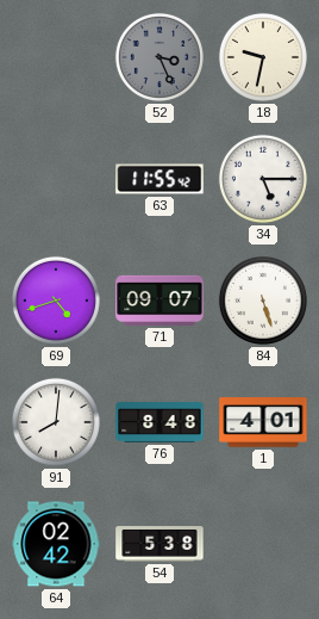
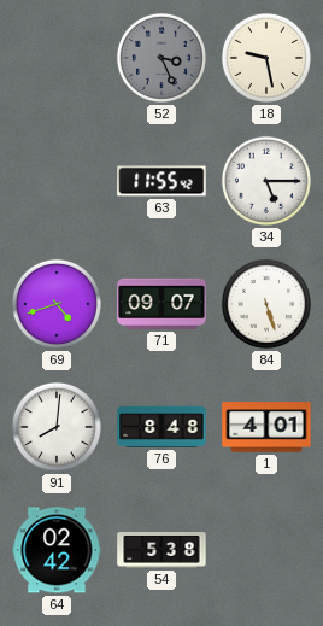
18: 9:32 -> 9:28 (266, 58)
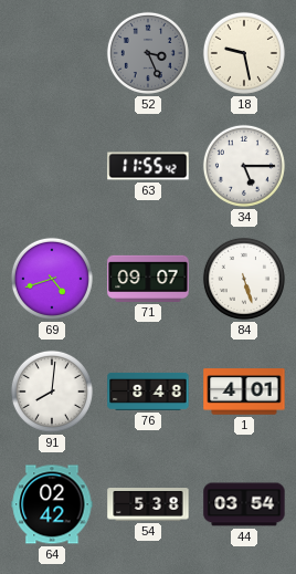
44: none -> 03:54 (244, 504)
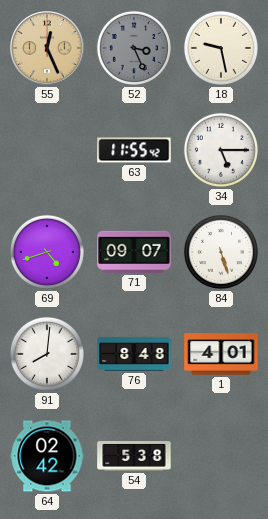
55: none -> 12:26 (47, 48)
44: 03:54 -> none (244, 504)
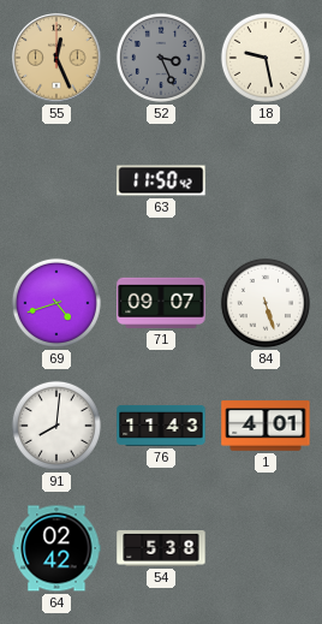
63: 11:55 -> 11:50 (161, 180)
34: 5:15 -> none (221, 150)
76: 8:48 -> 11:43 (161, 426)
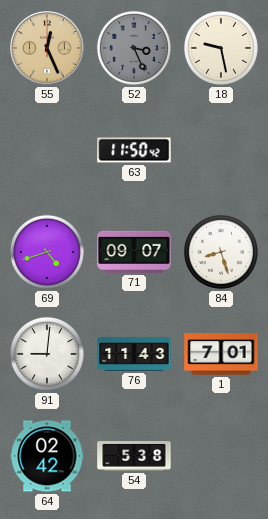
84: 5:27 -> 8:27 (221, 252)
91: 8:01 -> 9:01 (47, 354)
1: 4:01 -> 7:01 (221, 354)
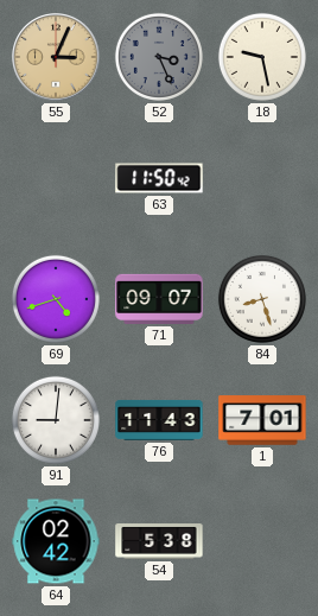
55: 12:26 -> 3:04 (56, 57)
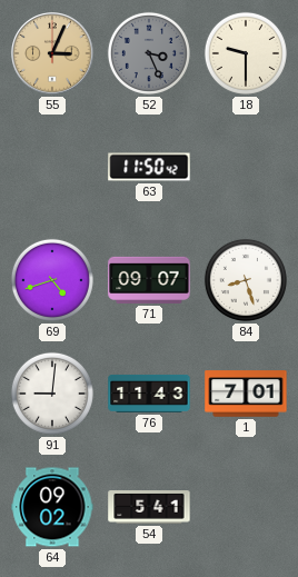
18: 9:28 -> 9:30 (246, 53)
64: 02:42 -> 09:02 (52, 507)
54: 5:38 -> 5:41 (149, 508)
